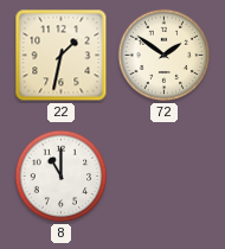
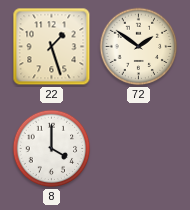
22: 1:32 -> 1:27 (52, 47)
8: 11:00 -> 4:00 (52, 149)
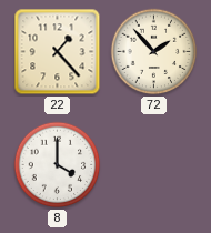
22: 1:27 -> 1:23 (58, 52)
72: 1:51 -> 1:53 (154, 52)
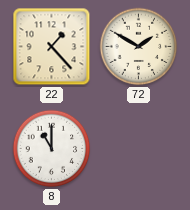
72: 1:53 -> 1:50 (139, 47)
8: 4:00 -> 11:00 (52, 149)
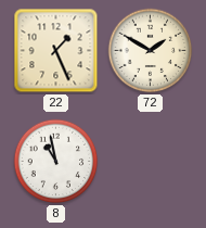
22: 1:23 -> 1:26 (56, 51)
8: 11:00 -> 10:58 (56, 162)
